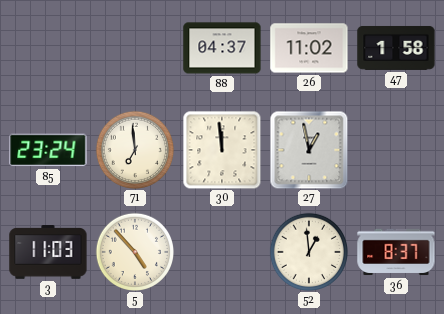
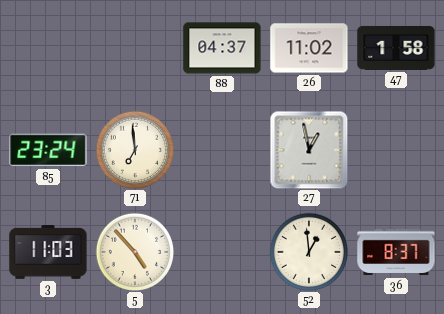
30: 11:59 -> none (222, 150)
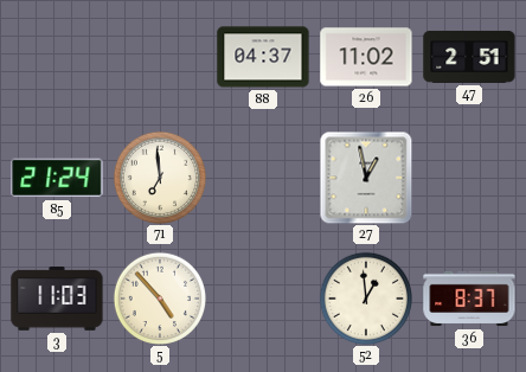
47: 1:58 -> 2:51 (469, 57)
85: 23:24 -> 21:24 (57, 178)
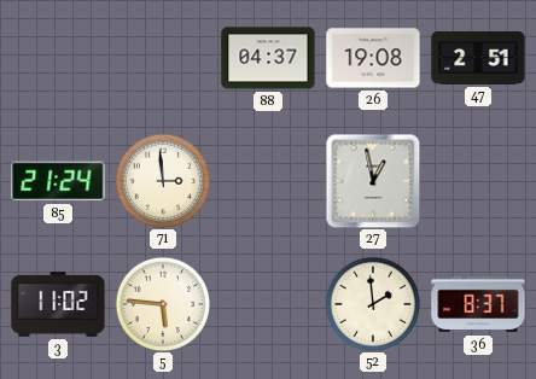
26: 11:02 -> 19:08 (373, 58)
71: 6:59 -> 2:59 (162, 180)
3: 11:03 -> 11:02 (58, 304)
5: 4:53 -> 5:46 (162, 303)
52: 12:59 -> 1:59 (372, 303)
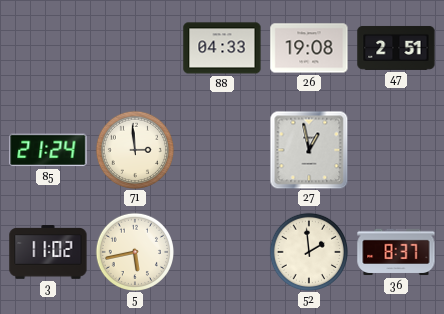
88: 04:37 -> 04:33 (222, 48)
5: 5:46 -> 5:43 (134, 251)
